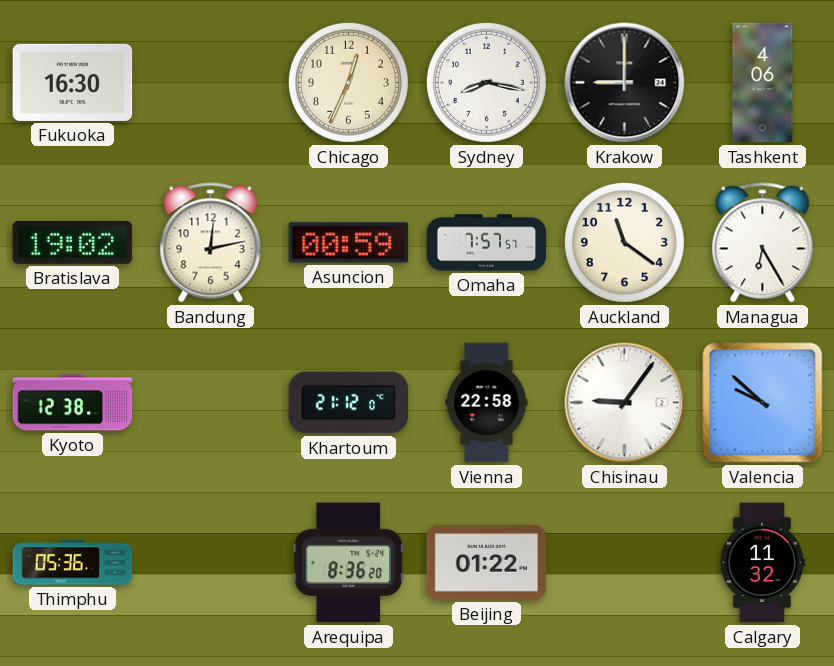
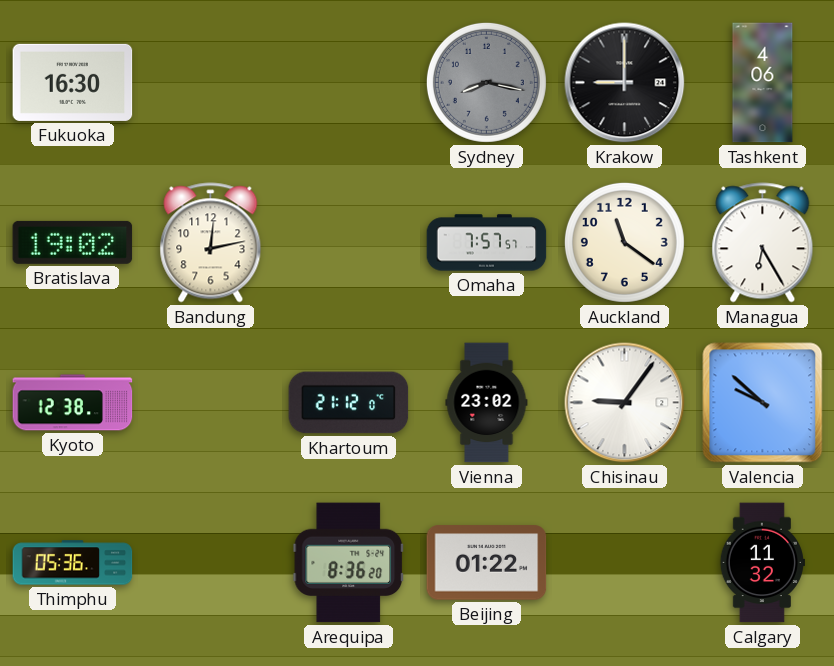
Chicago: 12:34 -> none (348, 82)
Sydney dial: white -> grey (486, 82)
Asuncion: 00:59 -> none (349, 243)
Vienna: 22:58 -> 23:02 (487, 403)
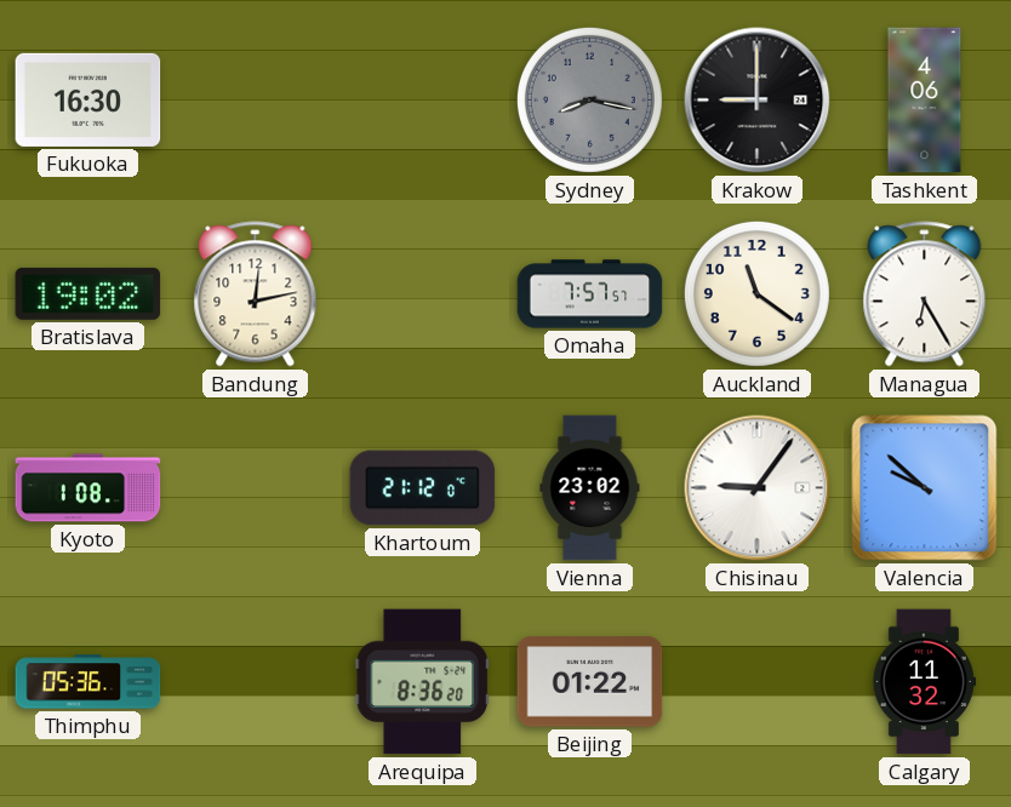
Kyoto: 12:38 -> 1:08 (88, 488)
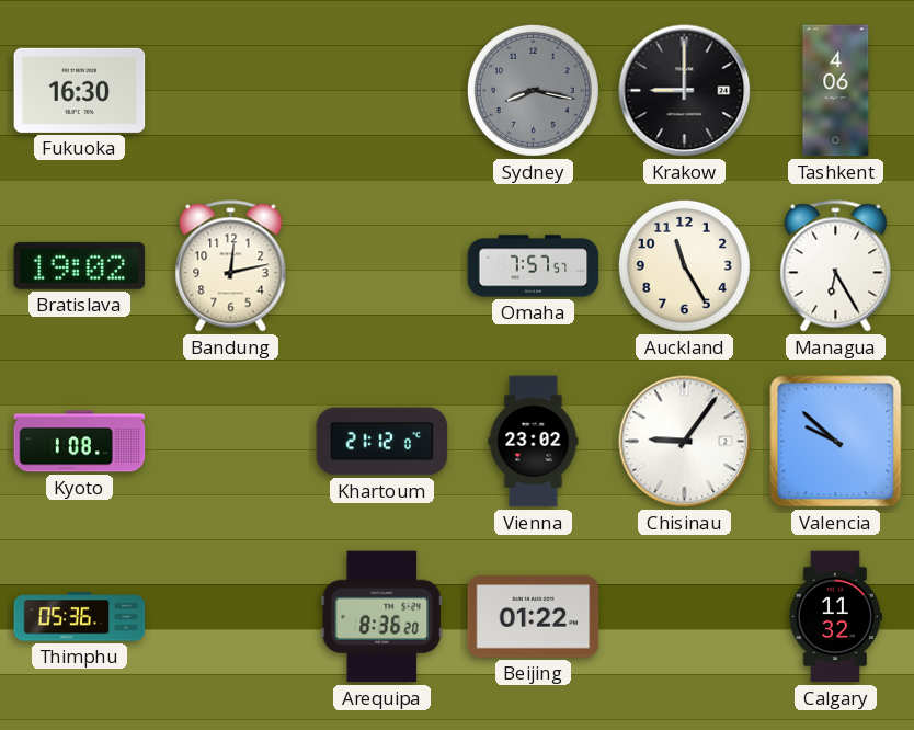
Auckland: 11:21 -> 11:25 (684, 265)
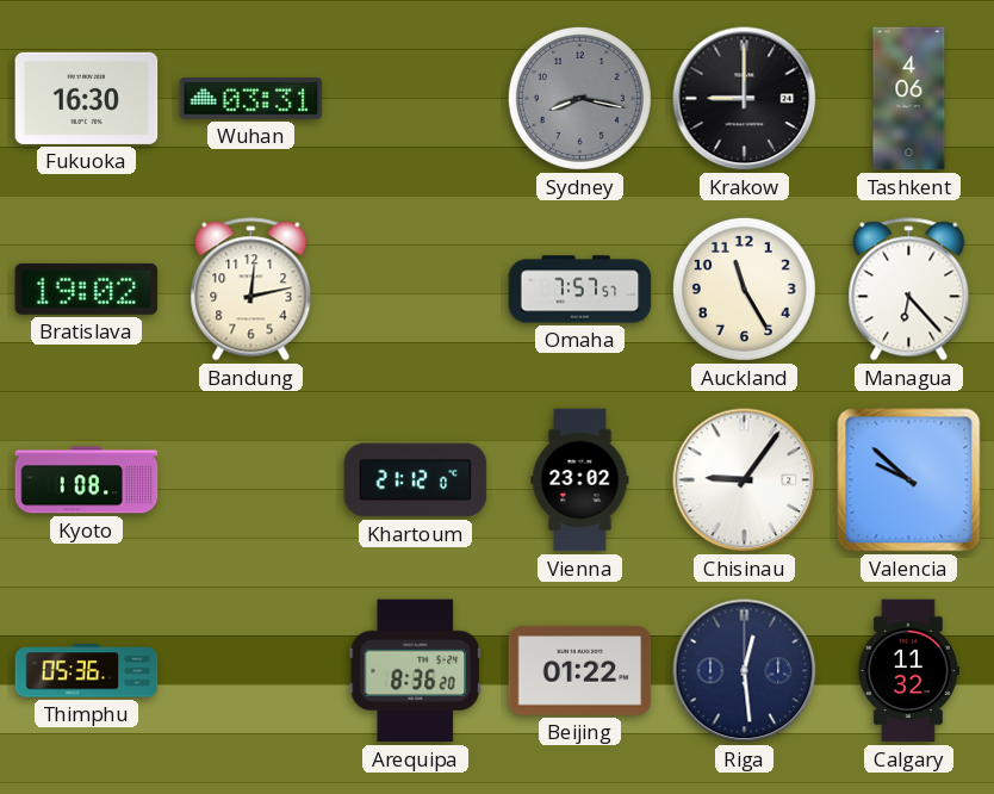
Wuhan: none -> 03:31 (251, 99)
Managua: 6:25 -> 6:23 (909, 290)
Riga: none -> 12:29 (745, 671)
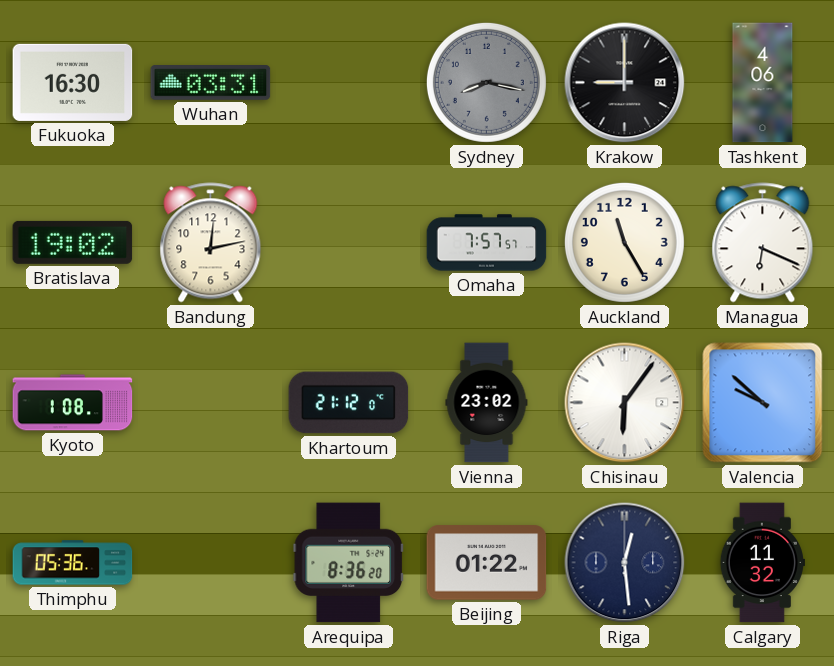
Managua: 6:23 -> 6:19 (763, 243)
Chisinau: 9:06 -> 6:06 (625, 403)
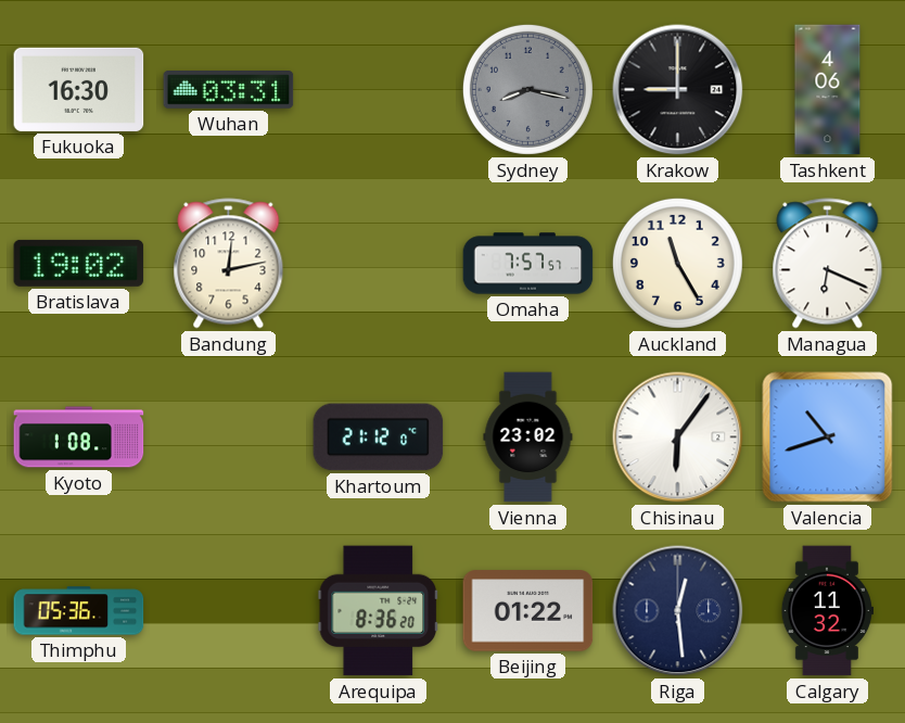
Valencia: 9:52 -> 10:42 (828, 437)
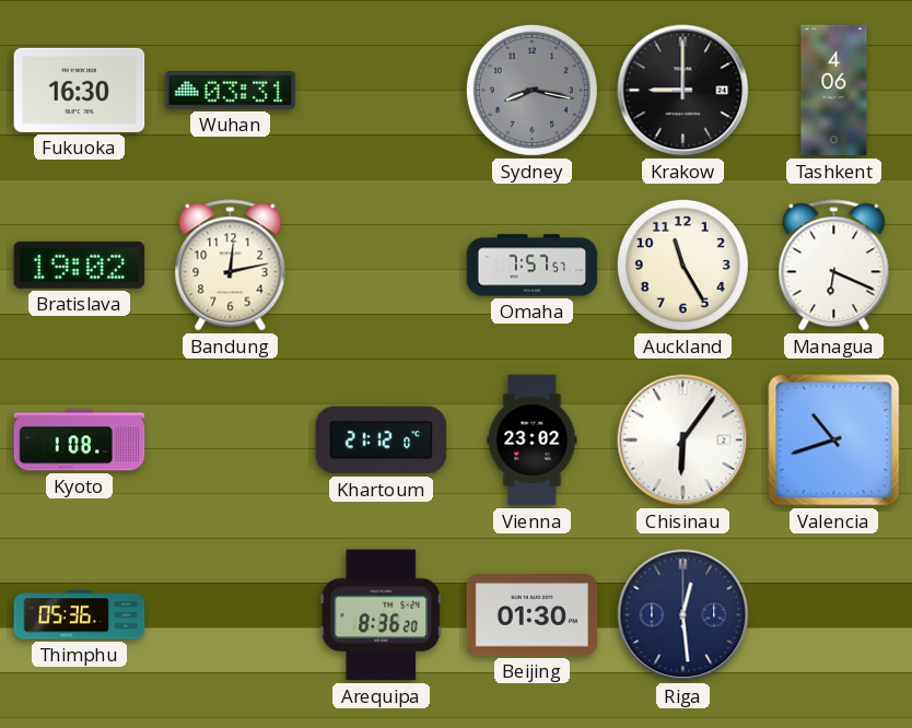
Beijing: 01:22 -> 01:30 (533, 615)
Calgary: 11:32 -> none (827, 611)
